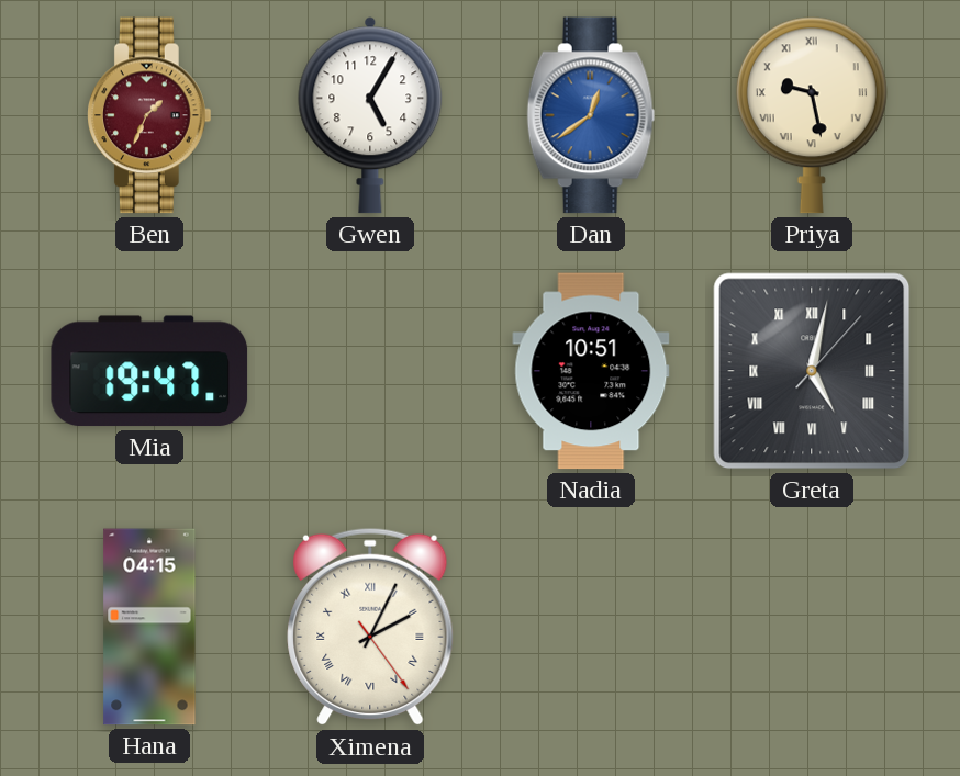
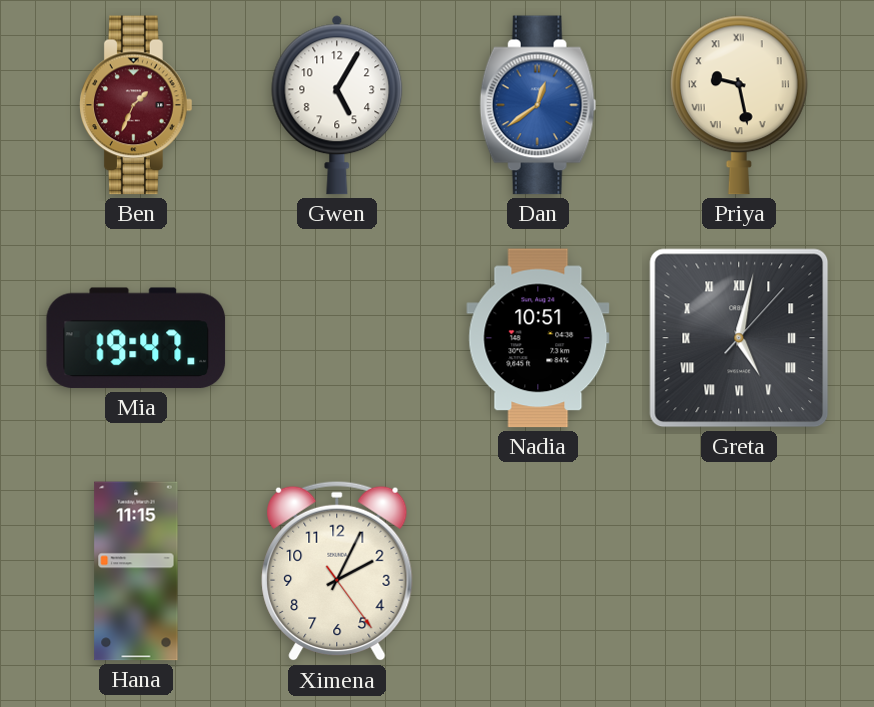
Hana: 04:15 -> 11:15 (136, 571)
Ximena numerals: Roman -> Arabic (337, 571)
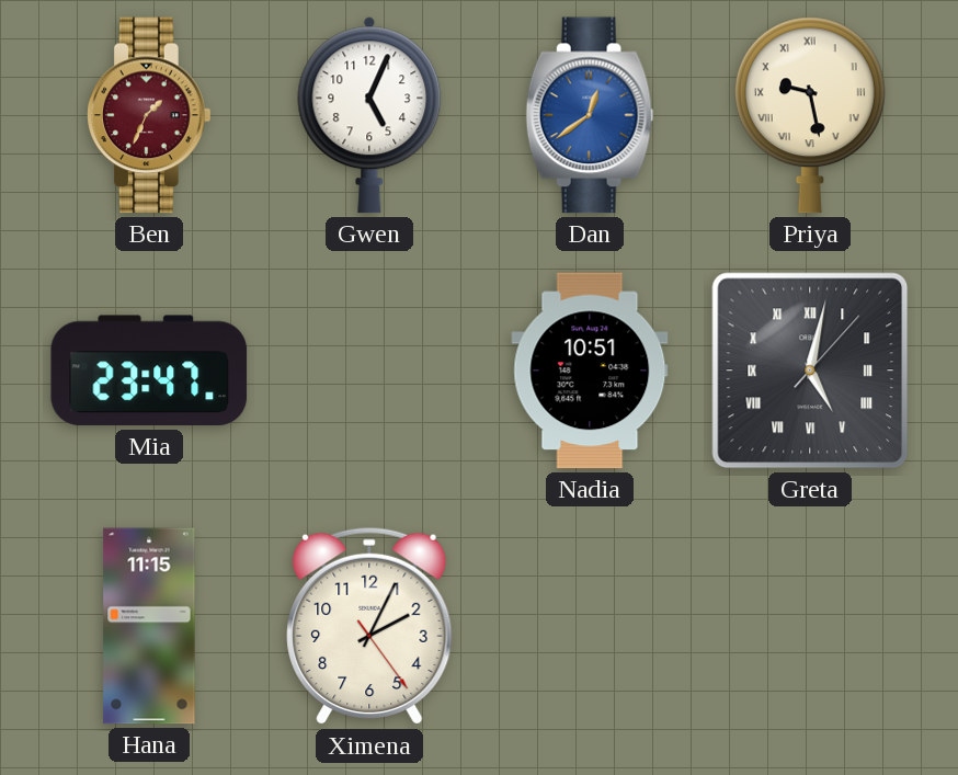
Gwen: 5:05 -> 5:04 (369, 115)
Mia: 19:47 -> 23:47 (149, 371)
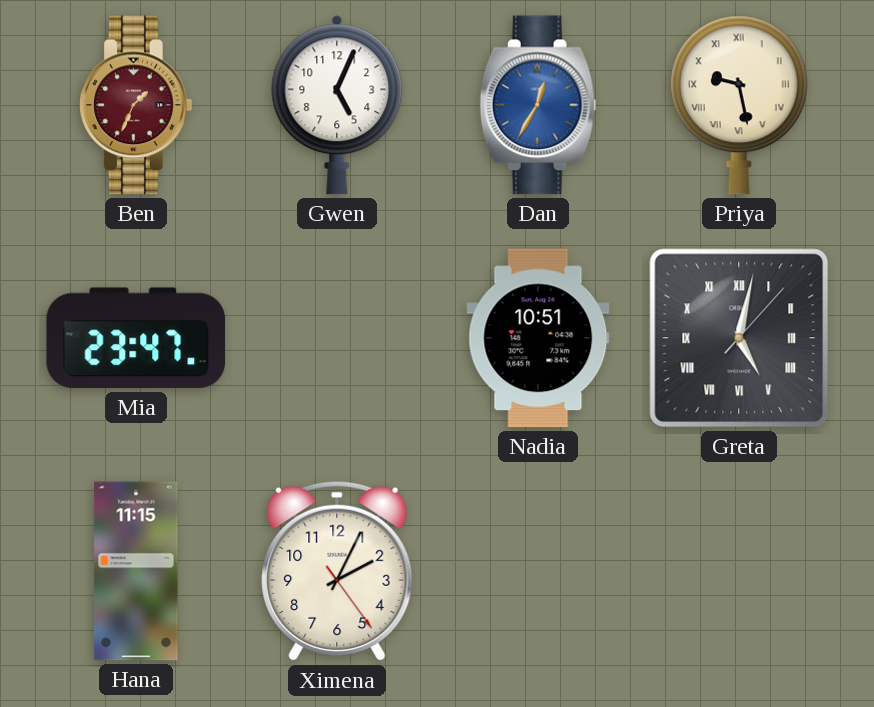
Dan: 12:39 -> 12:35 (538, 105)
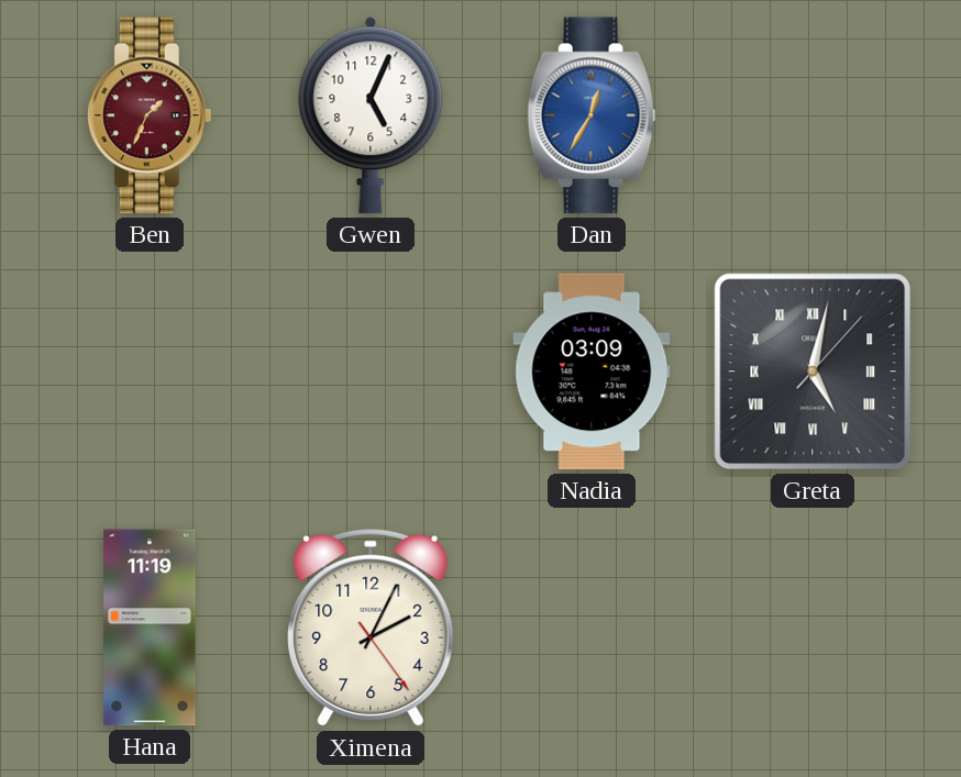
Priya: 9:28 -> none (739, 105)
Mia: 23:47 -> none (136, 338)
Nadia: 10:51 -> 03:09 (592, 371)
Hana: 11:15 -> 11:19 (150, 628)
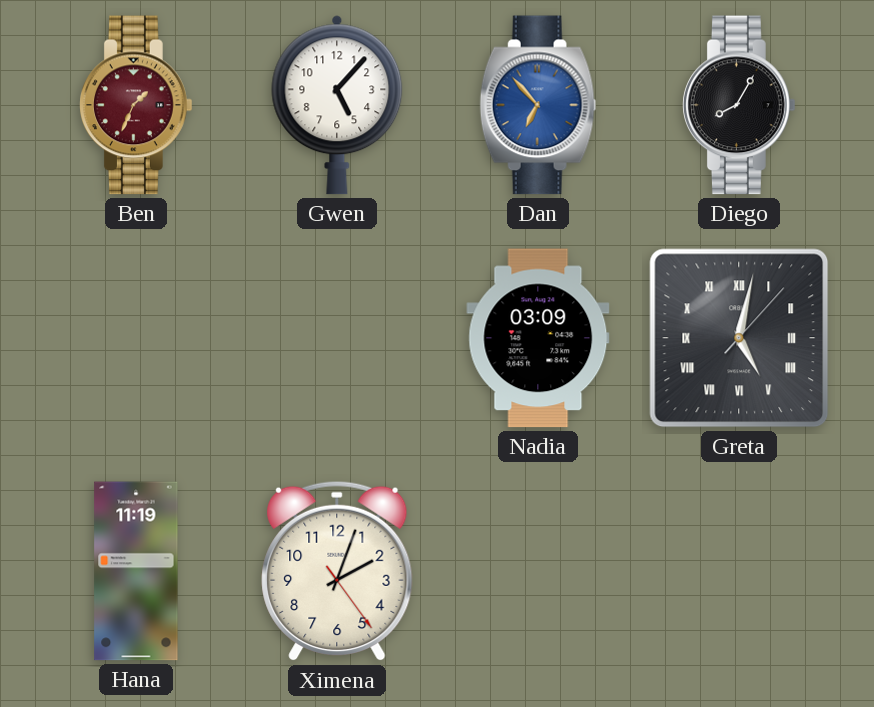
Gwen: 5:04 -> 5:07 (337, 105)
Dan: 12:35 -> 6:53 (538, 105)
Diego: none -> 8:05 (740, 105)
Ximena: 2:04 -> 2:03 (337, 571)
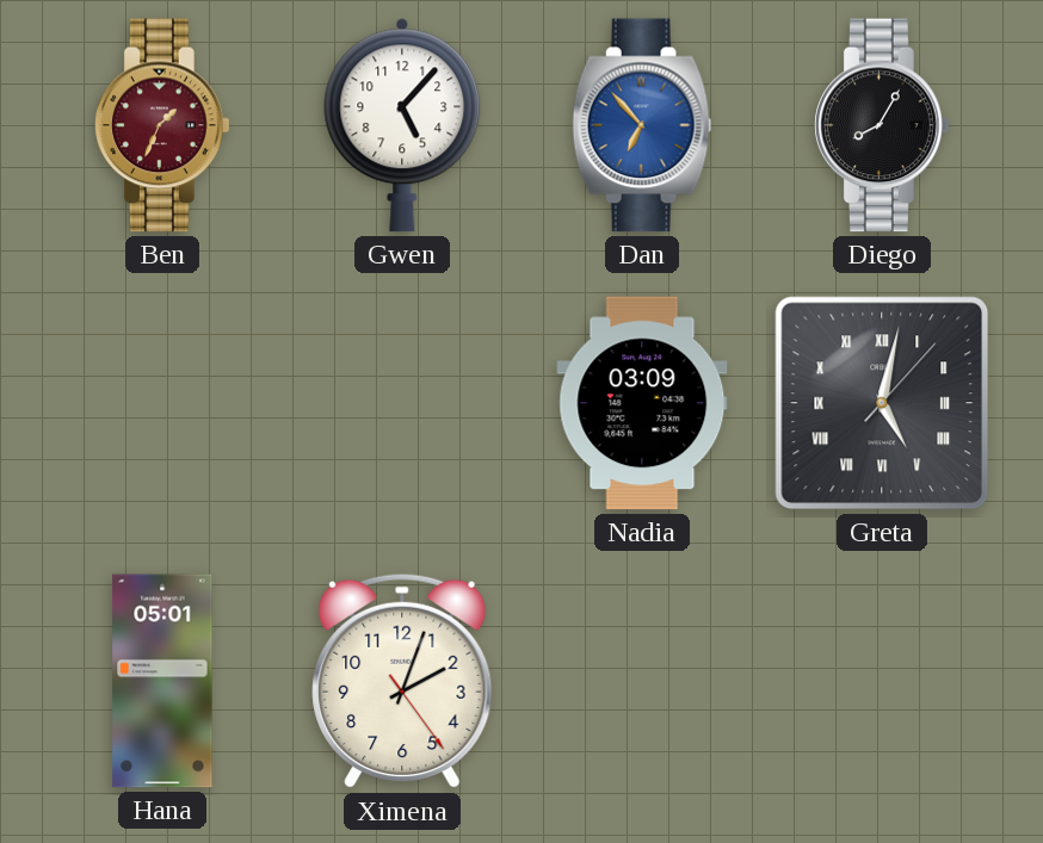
Hana: 11:19 -> 05:01 (162, 681)
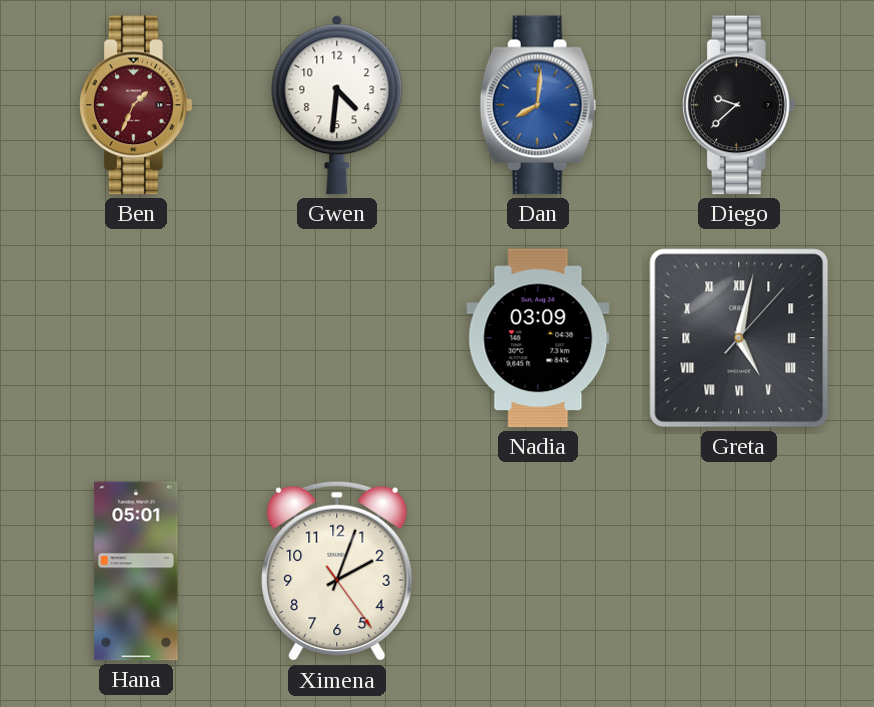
Gwen: 5:07 -> 4:31 (337, 105)
Dan: 6:53 -> 8:01 (538, 105)
Diego: 8:05 -> 9:38 (740, 105)
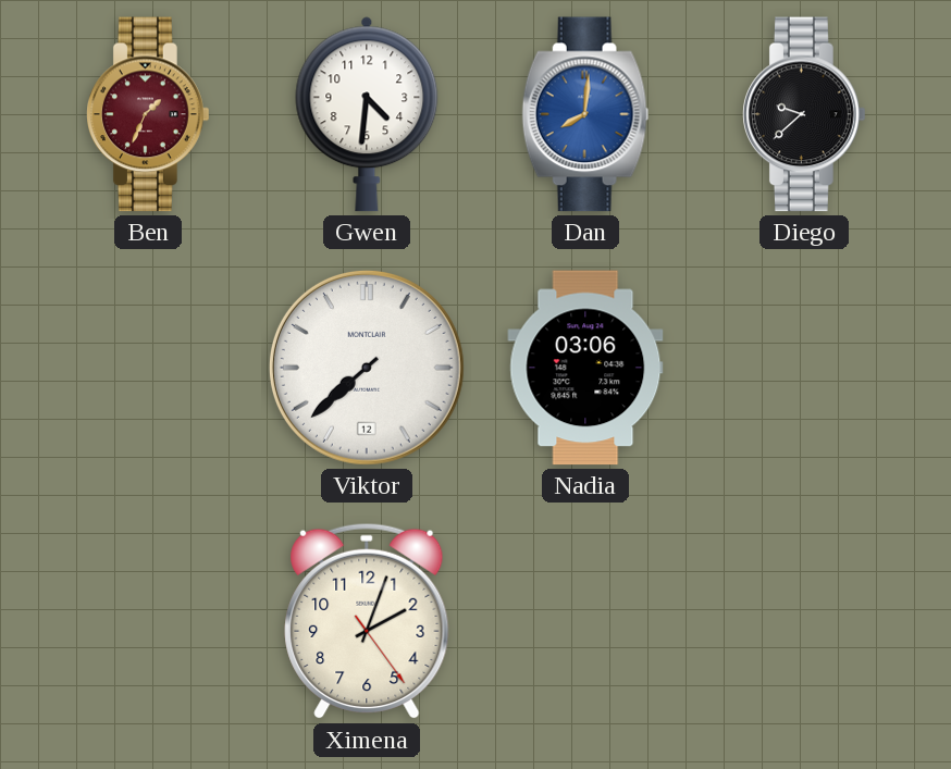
Viktor: none -> 7:38 (367, 368)
Nadia: 03:09 -> 03:06 (585, 368)
Greta: 5:02 -> none (739, 338)
Hana: 05:01 -> none (136, 571)
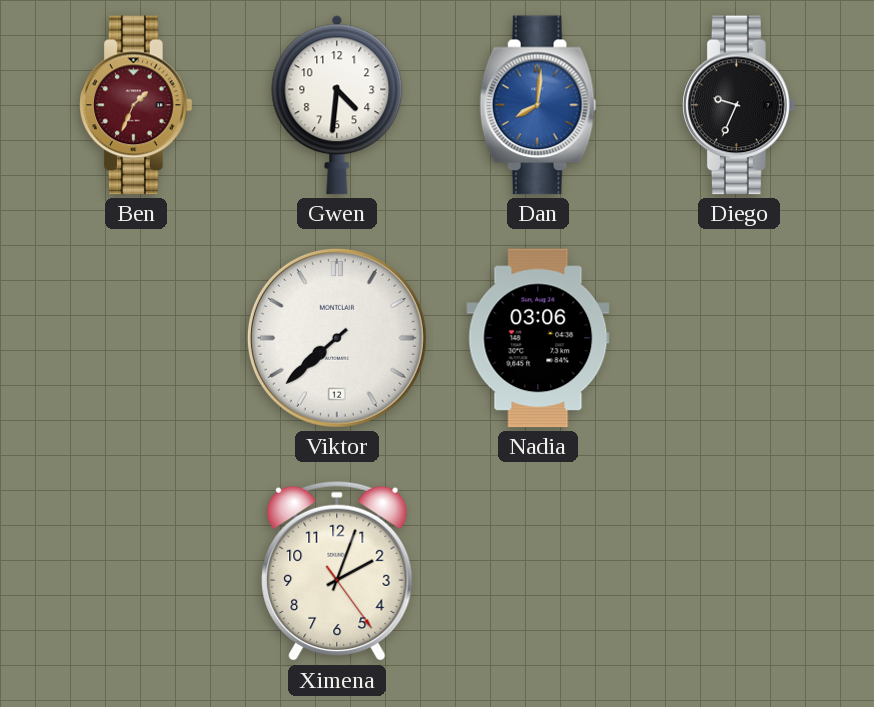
Diego: 9:38 -> 9:34 (740, 105)
